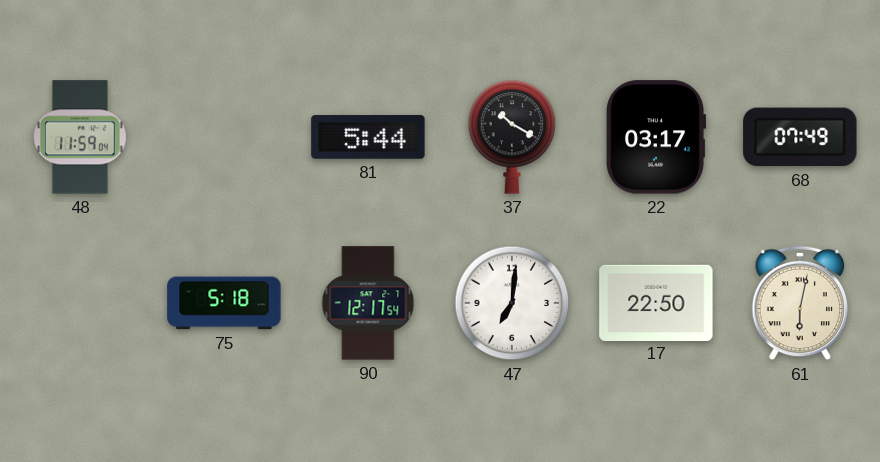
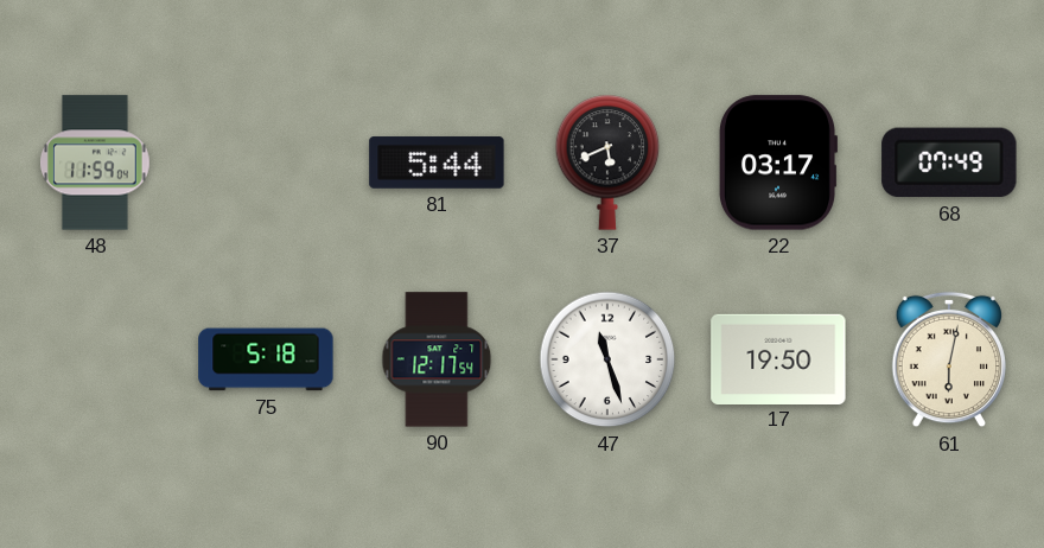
37: 10:20 -> 5:41 (607, 163)
47: 7:01 -> 11:27 (607, 359)
17: 22:50 -> 19:50 (778, 358)
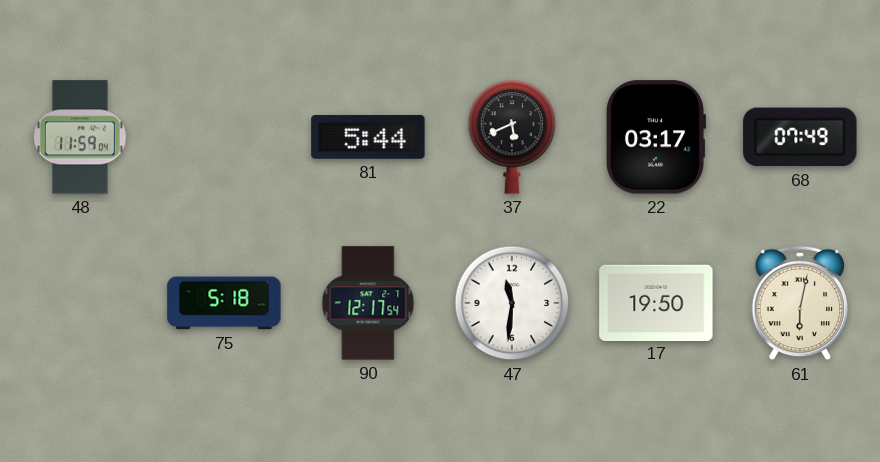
47: 11:27 -> 11:31 (512, 303)
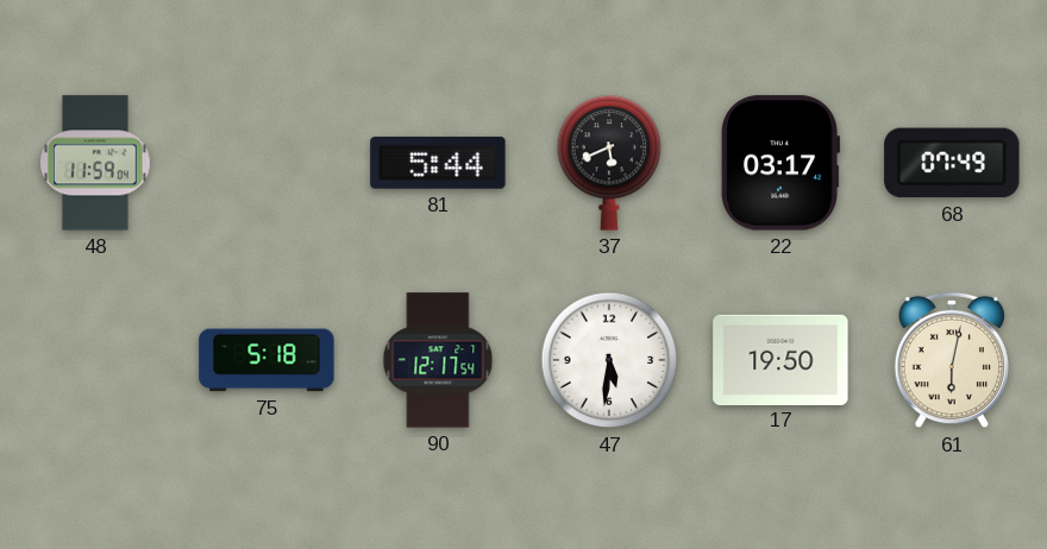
47: 11:31 -> 5:31 (609, 360)
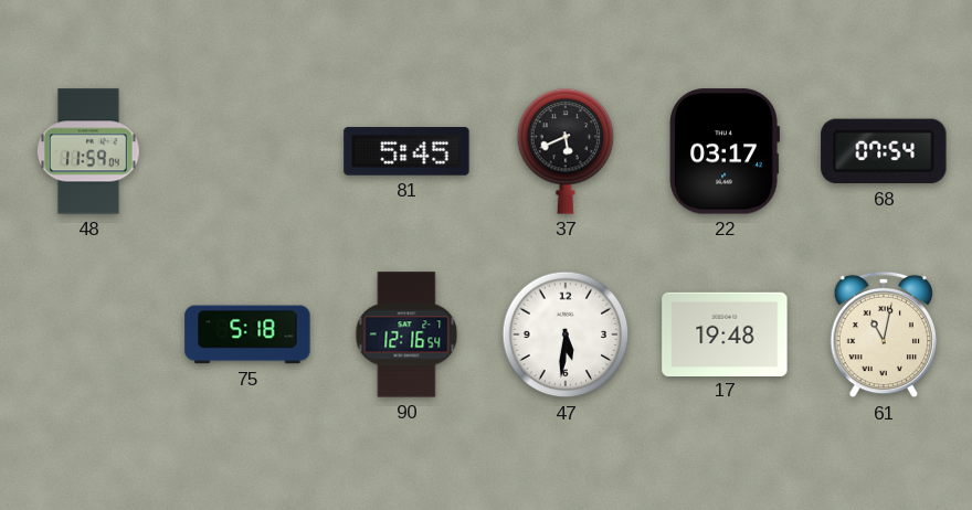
81: 5:44 -> 5:45 (406, 151)
68: 07:49 -> 07:54 (884, 151)
90: 12:17 -> 12:16 (406, 334)
17: 19:50 -> 19:48 (725, 333)
61: 6:02 -> 11:02 (884, 334)
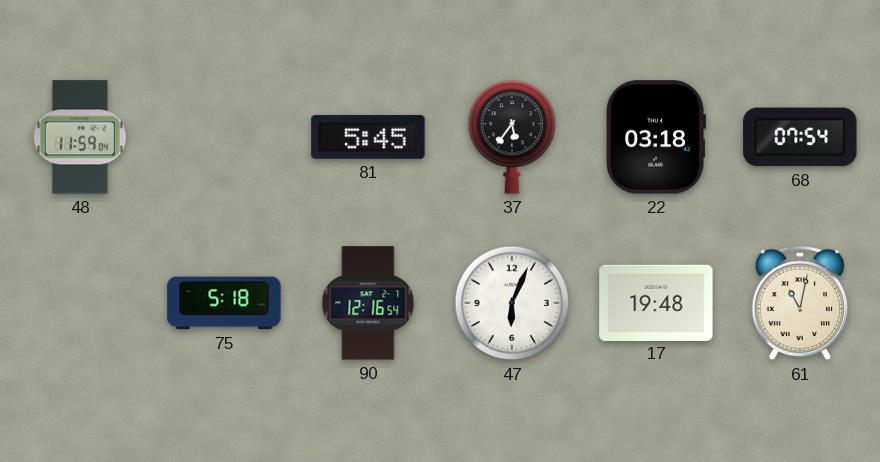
37: 5:41 -> 5:36 (512, 137)
22: 03:17 -> 03:18 (656, 137)
47: 5:31 -> 6:04 (512, 303)
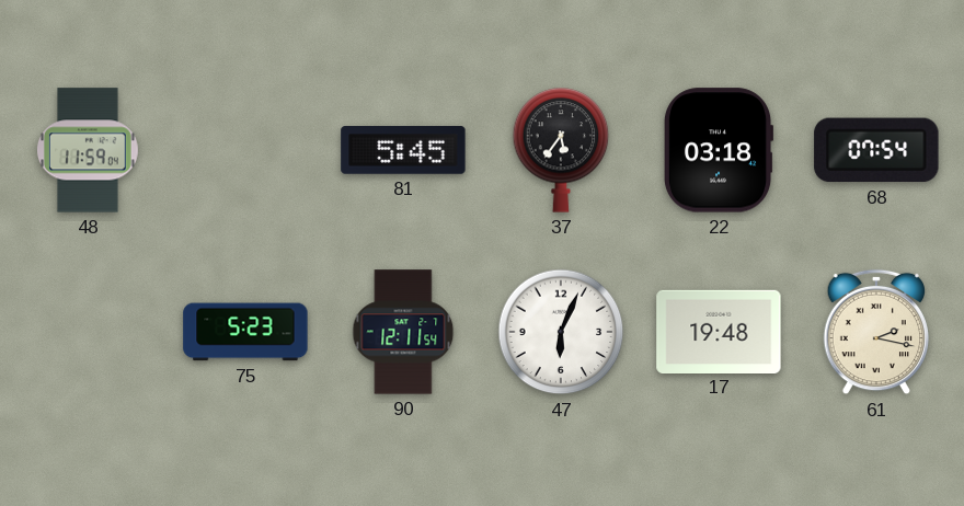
75: 5:18 -> 5:23 (245, 332)
90: 12:16 -> 12:11 (403, 332)
61: 11:02 -> 2:17 (876, 332)
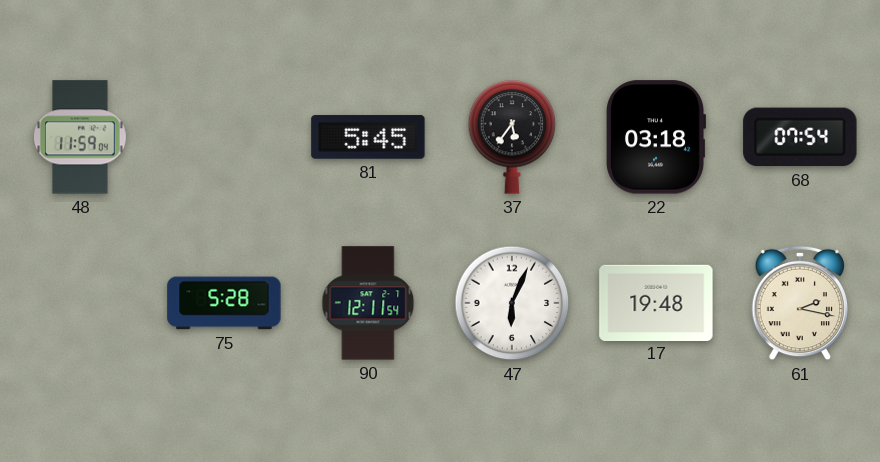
75: 5:23 -> 5:28 (224, 303)
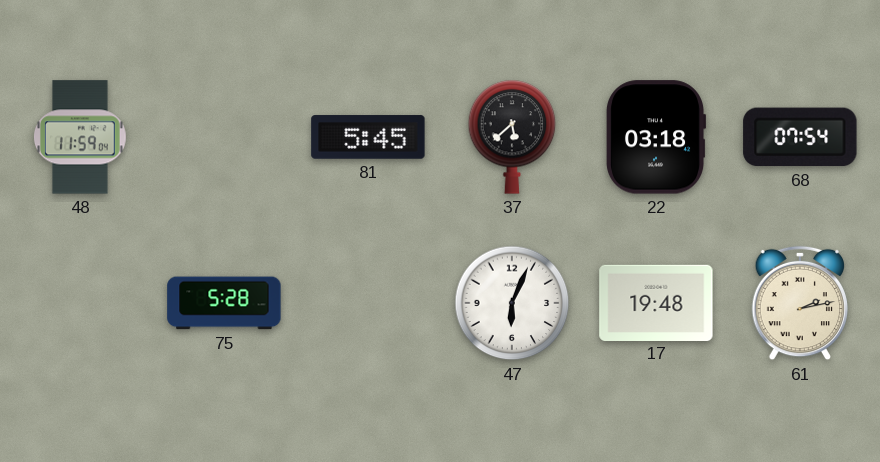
37: 5:36 -> 5:38 (512, 137)
90: 12:11 -> none (368, 303)
61: 2:17 -> 2:13 (800, 303)
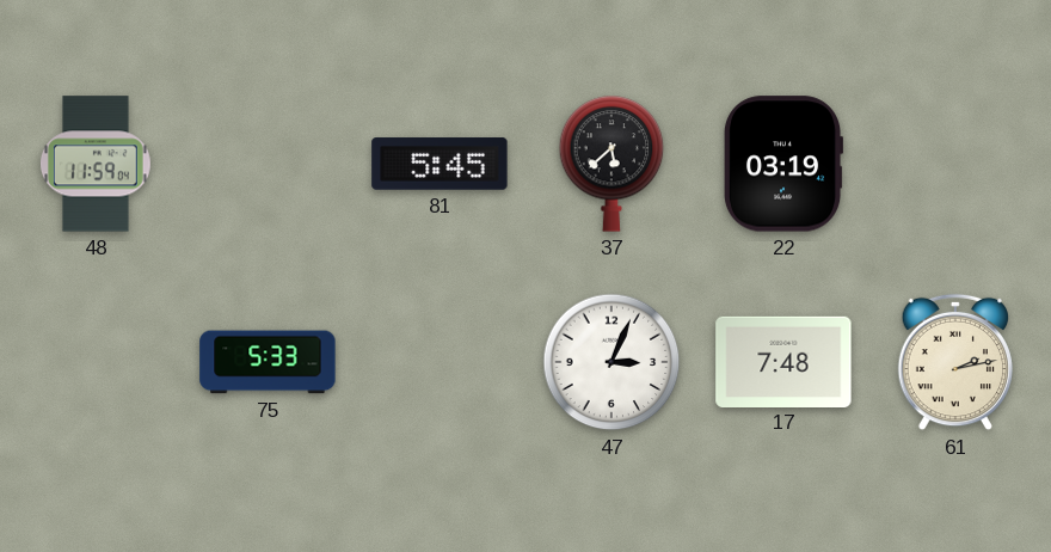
22: 03:18 -> 03:19 (783, 164)
68: 07:54 -> none (800, 137)
75: 5:28 -> 5:33 (268, 362)
47: 6:04 -> 3:04 (611, 362)
17: 19:48 -> 7:48 (783, 361)
